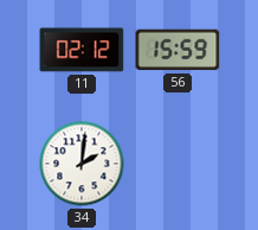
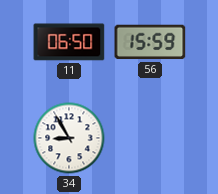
11: 02:12 -> 06:50 (69, 42)
34: 2:01 -> 8:55 (69, 138)
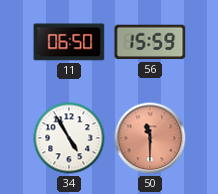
34: 8:55 -> 4:55 (69, 138)
50: none -> 11:30 (150, 138)
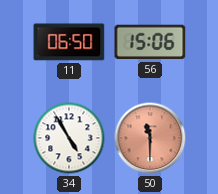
56: 15:59 -> 15:06 (150, 42)
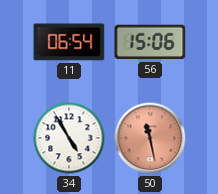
11: 06:50 -> 06:54 (69, 42)
50: 11:30 -> 11:28 (150, 138)
